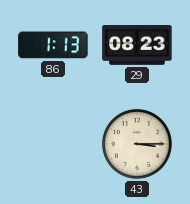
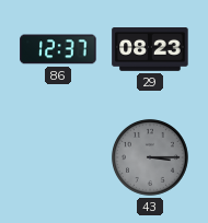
86: 1:13 -> 12:37 (58, 49)
43 dial: cream -> grey (150, 157)
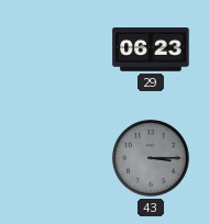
86: 12:37 -> none (58, 49)
29: 08:23 -> 06:23 (151, 51)
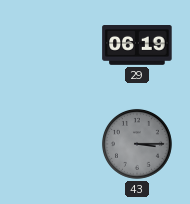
29: 06:23 -> 06:19 (137, 46)
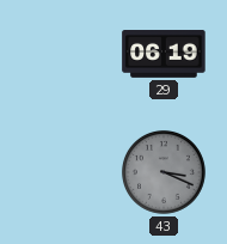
43: 3:15 -> 3:19 (164, 172)
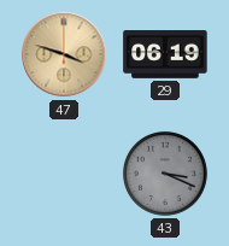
47: none -> 3:48 (64, 54)
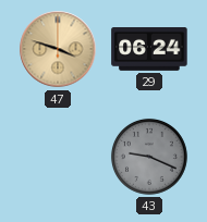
29: 06:19 -> 06:24 (149, 50)
43: 3:19 -> 9:19 (149, 157)
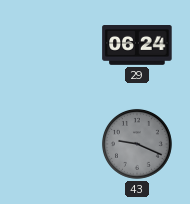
47: 3:48 -> none (58, 49)
